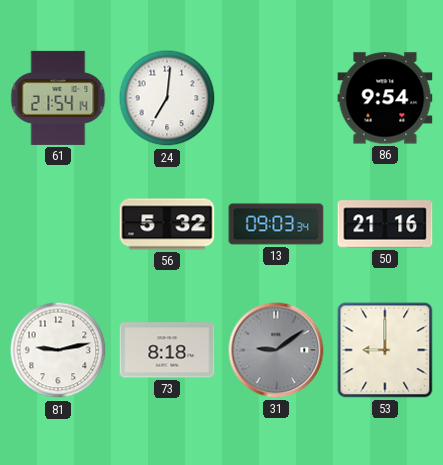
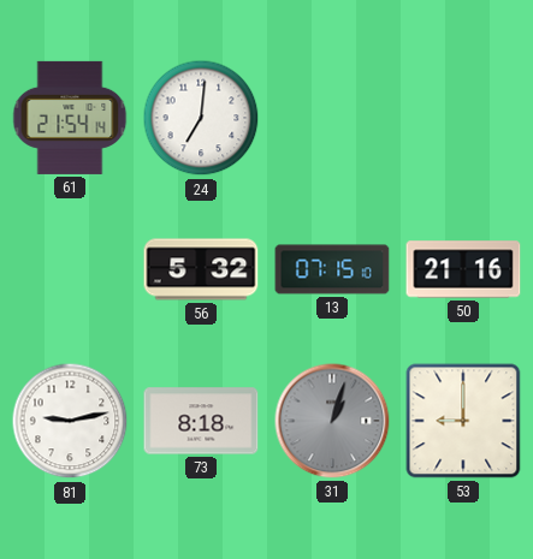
86: 9:54 -> none (385, 98)
13: 09:03 -> 07:15 (332, 269)
31: 9:09 -> 1:03 (332, 421)
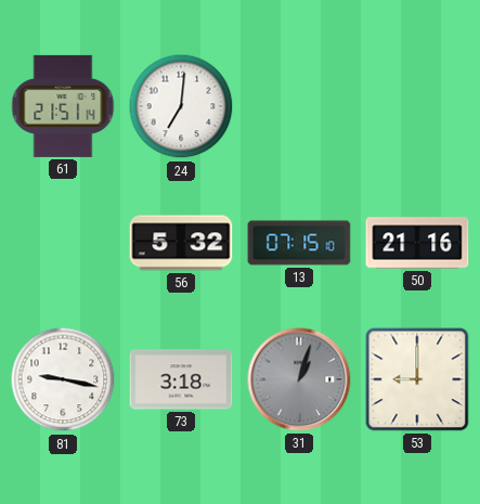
61: 21:54 -> 21:51 (63, 106)
81: 9:13 -> 9:17 (63, 379)
73: 8:18 -> 3:18 (181, 379)
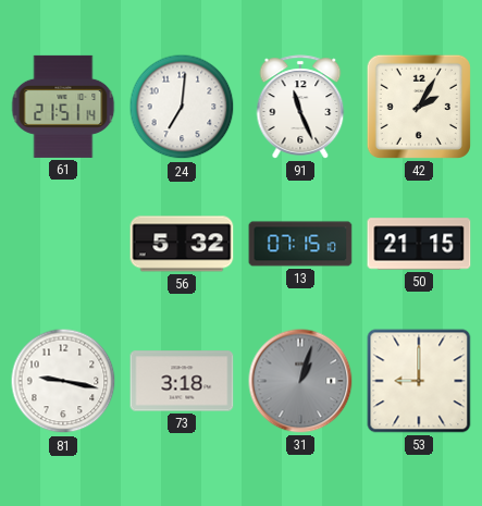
91: none -> 11:26 (300, 107)
42: none -> 2:05 (419, 107)
50: 21:16 -> 21:15 (419, 244)
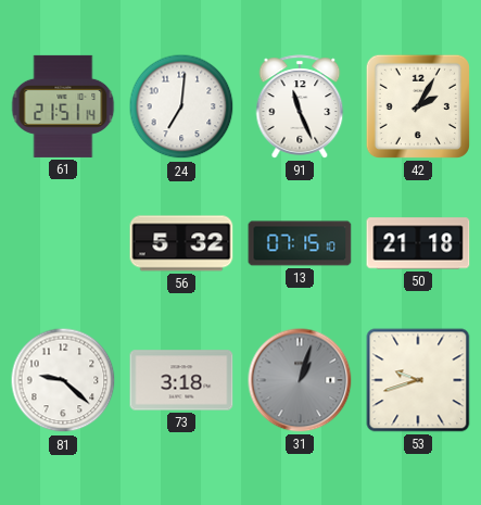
50: 21:15 -> 21:18 (418, 243)
81: 9:17 -> 9:22 (63, 380)
53: 9:00 -> 9:42 (418, 380)
